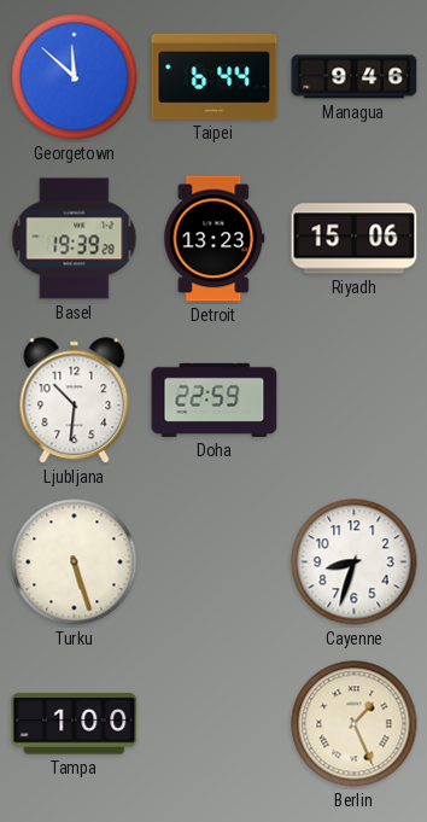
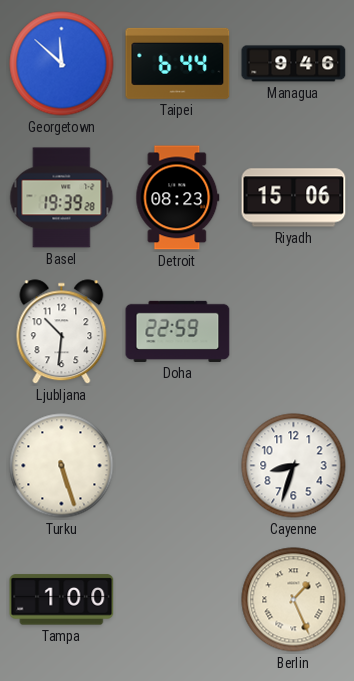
Detroit: 13:23 -> 08:23 (178, 198)
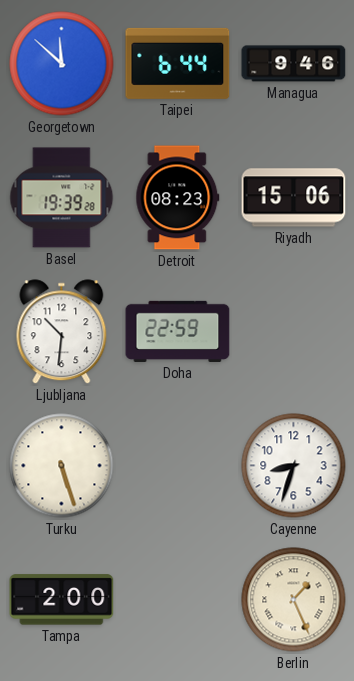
Tampa: 1:00 -> 2:00 (62, 600)
